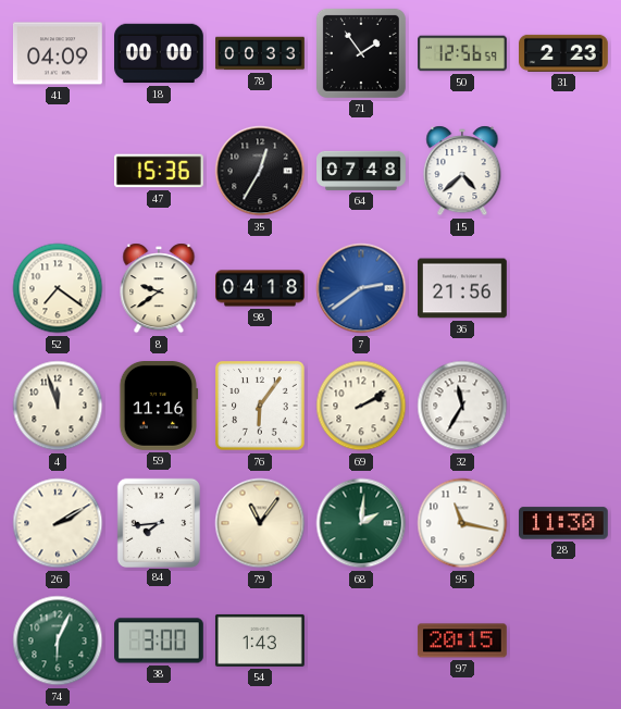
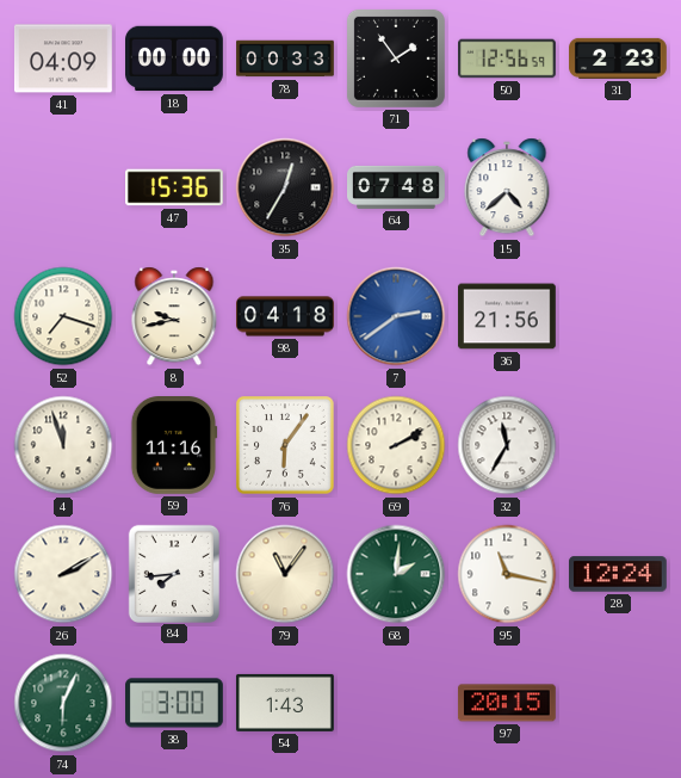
52: 7:21 -> 7:18 (63, 316)
8: 9:39 -> 9:43 (174, 316)
28: 11:30 -> 12:24 (619, 574)
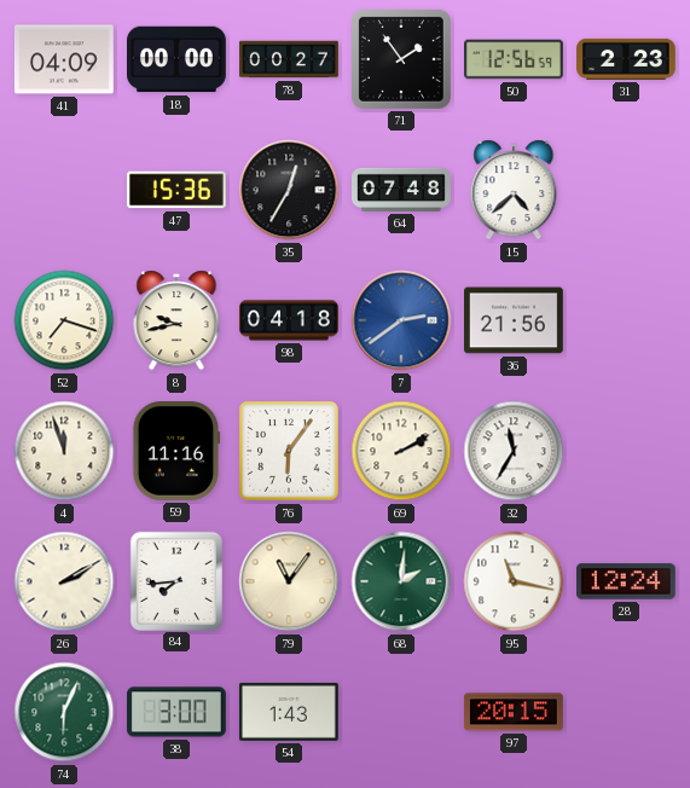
78: 00:33 -> 00:27 (289, 59)
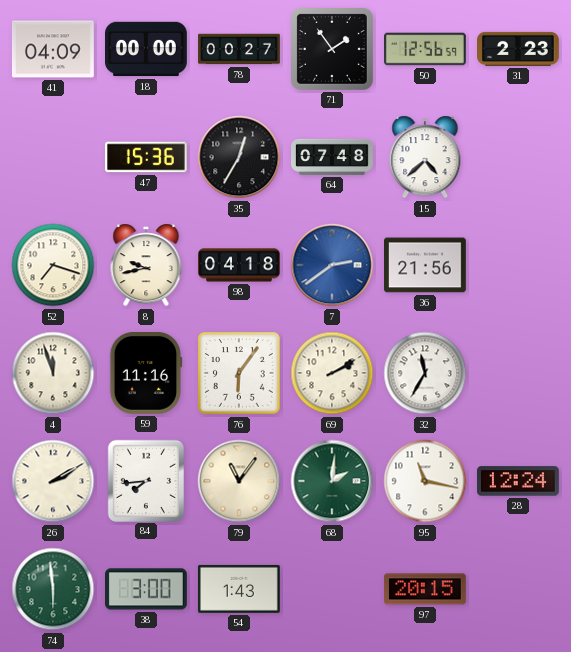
74: 6:04 -> 5:59 (53, 589)
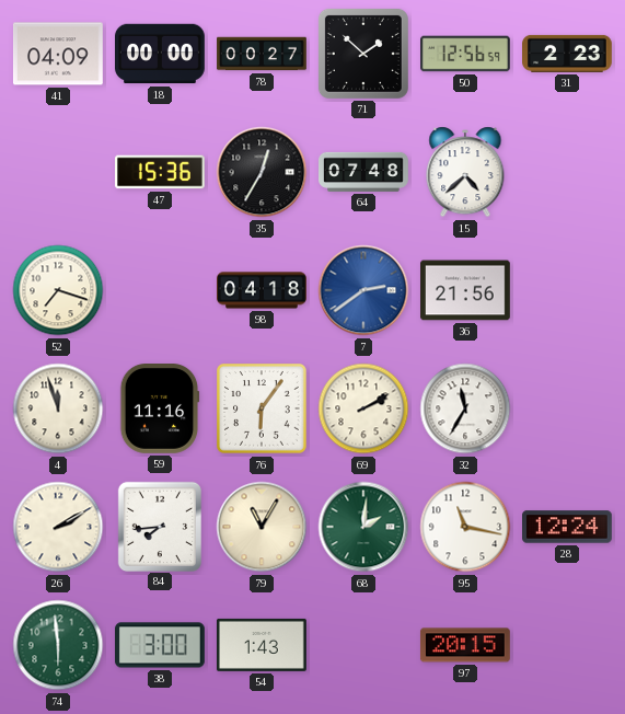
71: 1:54 -> 1:52 (363, 54)
8: 9:43 -> none (146, 265)
79: 11:06 -> 11:05 (262, 527)
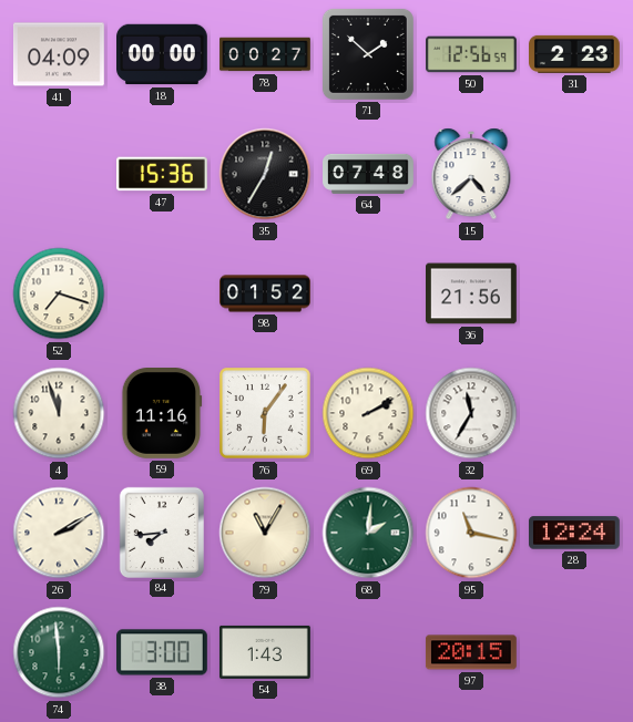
98: 04:18 -> 01:52 (265, 293)
7: 2:39 -> none (363, 290)
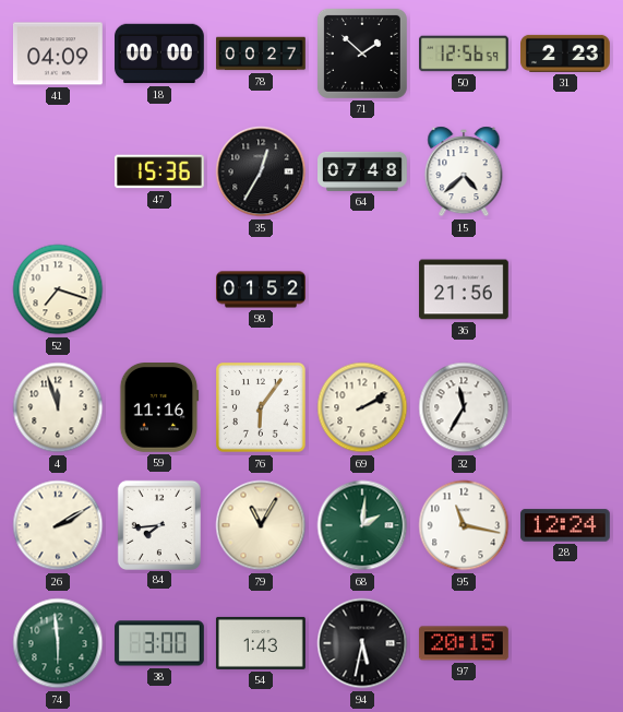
94: none -> 5:32 (362, 643)
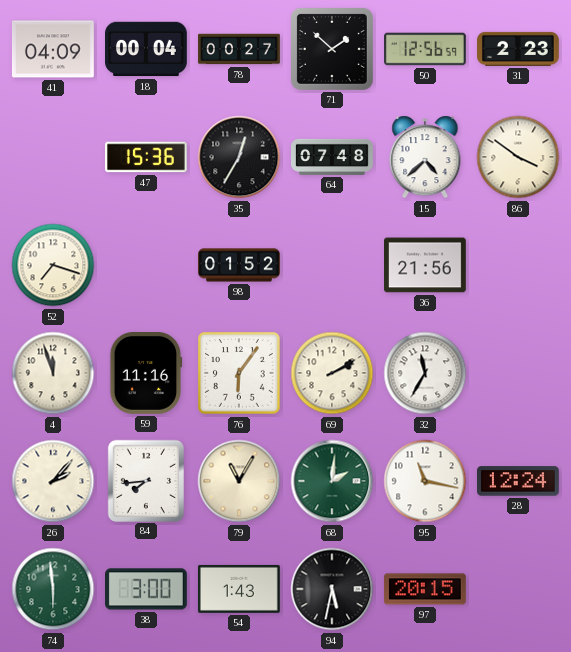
18: 00:00 -> 00:04 (147, 49)
86: none -> 3:51 (518, 157)
26: 2:10 -> 2:07 (53, 481)
